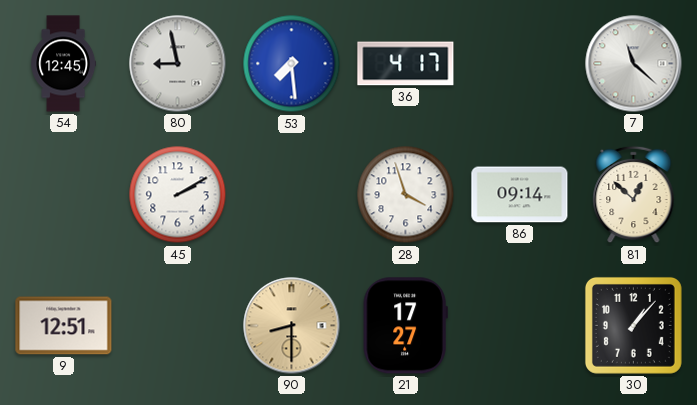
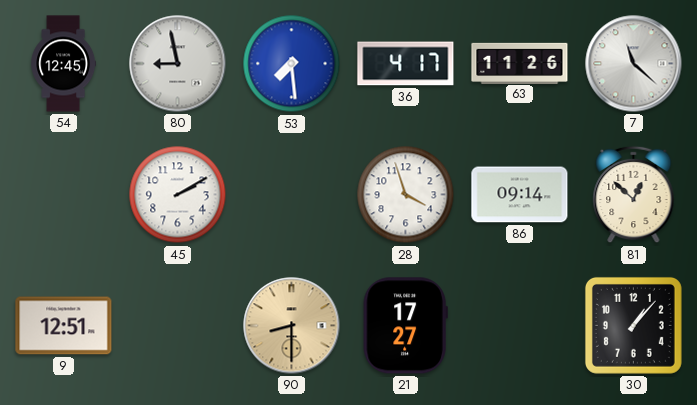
63: none -> 11:26 (520, 63)
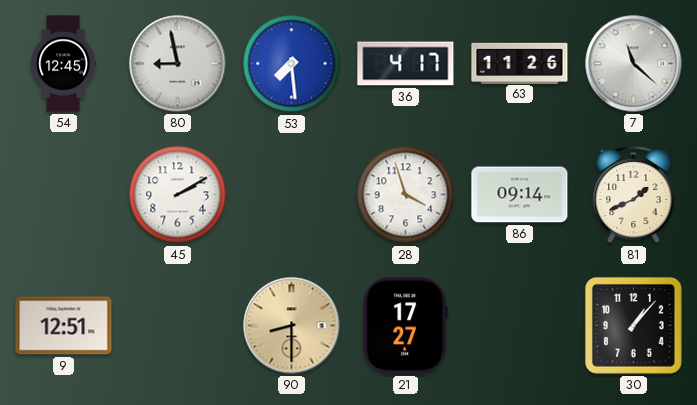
81: 12:52 -> 1:41 (634, 195)
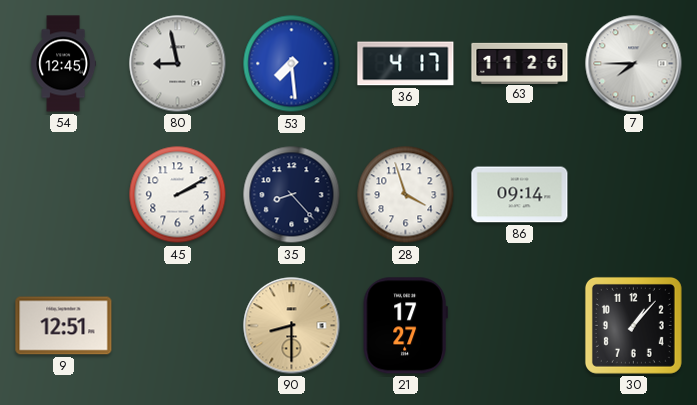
7: 11:22 -> 7:45 (634, 64)
35: none -> 8:23 (292, 195)
81: 1:41 -> none (634, 195)
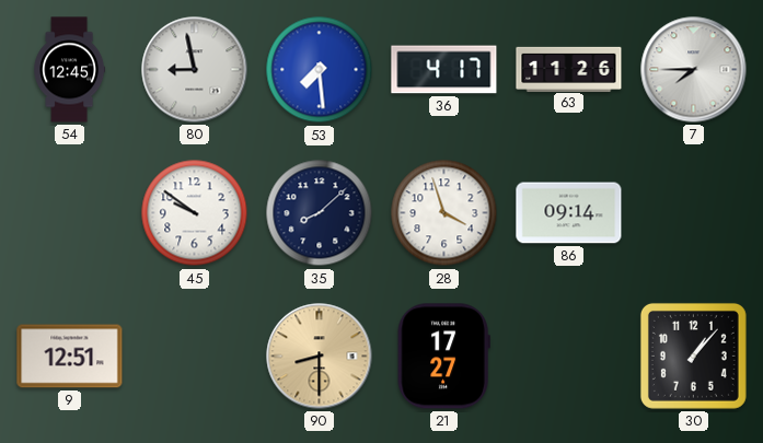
45: 2:10 -> 9:51 (195, 213)
35: 8:23 -> 8:08 (320, 213)
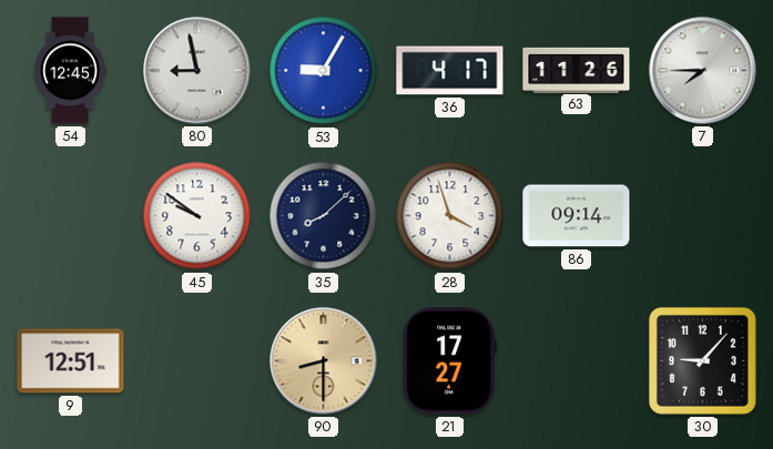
53: 7:29 -> 9:05 (324, 71)
30: 1:07 -> 9:07 (702, 360)
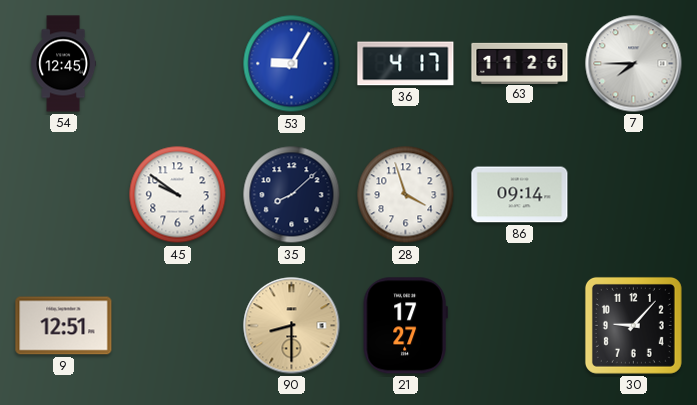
80: 8:58 -> none (197, 71)
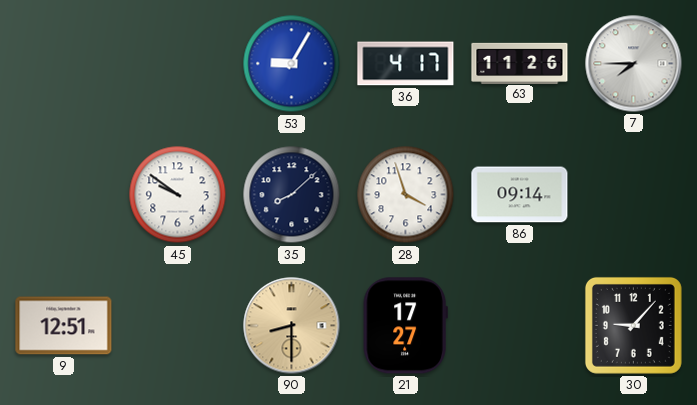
54: 12:45 -> none (64, 64)
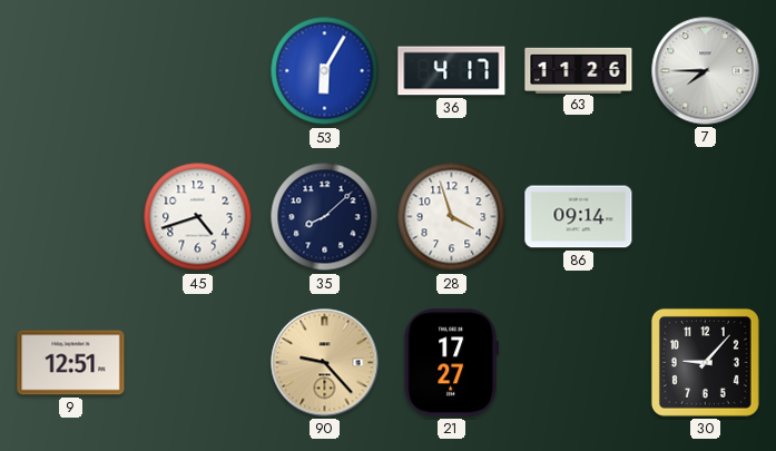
53: 9:05 -> 6:05 (325, 71)
45: 9:51 -> 4:42 (198, 217)
90: 8:30 -> 9:23 (325, 363)
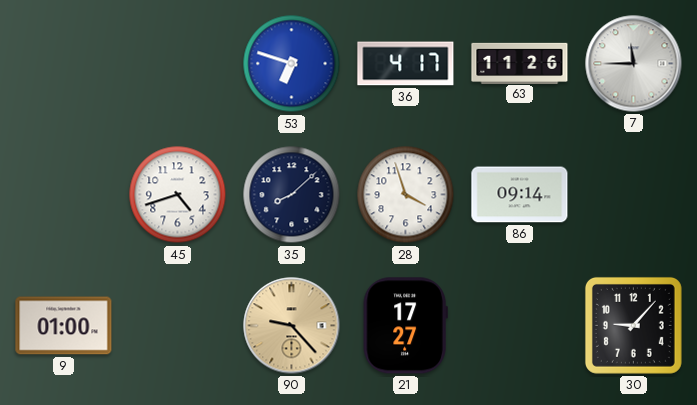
53: 6:05 -> 6:48 (292, 64)
7: 7:45 -> 11:45 (634, 64)
9: 12:51 -> 01:00 (64, 326)
